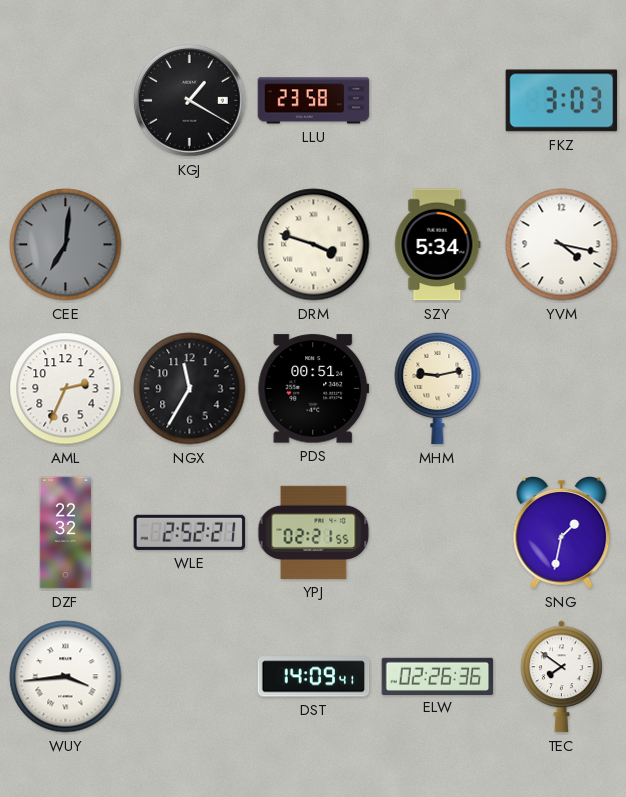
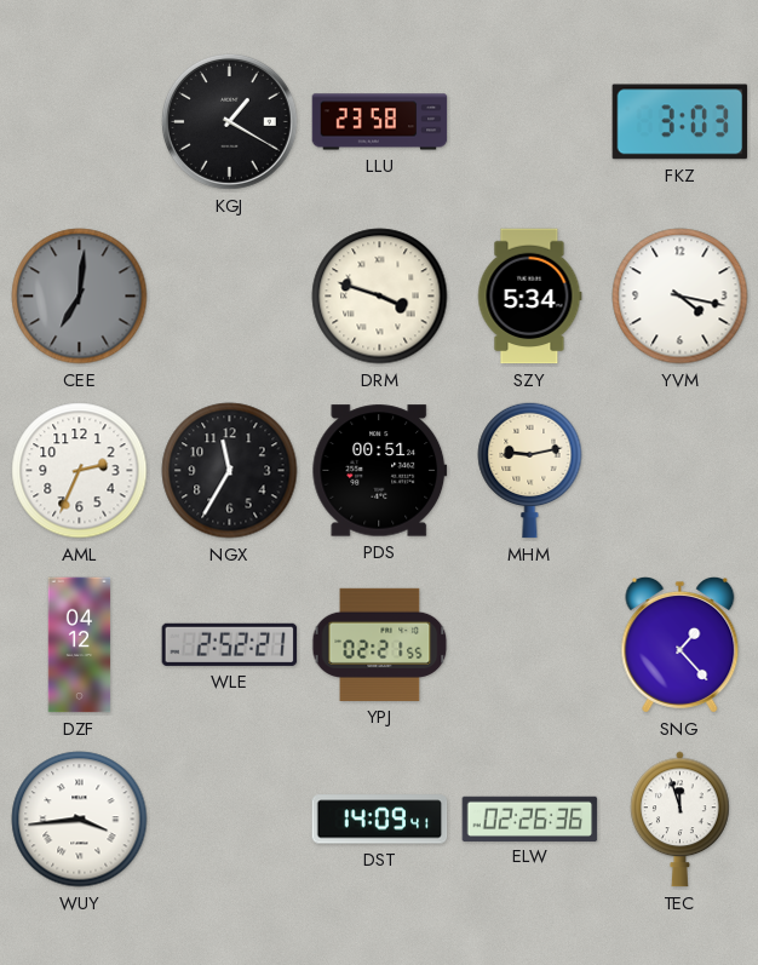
DZF: 22:32 -> 04:12 (80, 645)
SNG: 1:32 -> 1:23 (681, 645)
TEC: 7:51 -> 11:57 (681, 820)
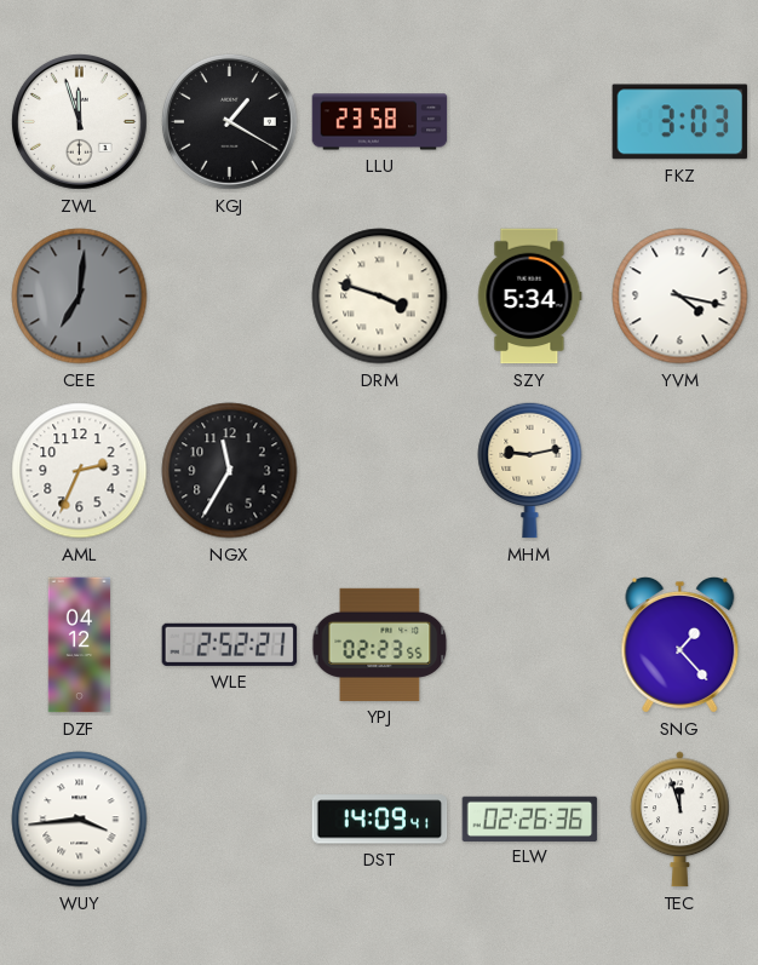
ZWL: none -> 11:57 (79, 121)
PDS: 00:51 -> none (380, 471)
YPJ: 02:21 -> 02:23 (380, 644)
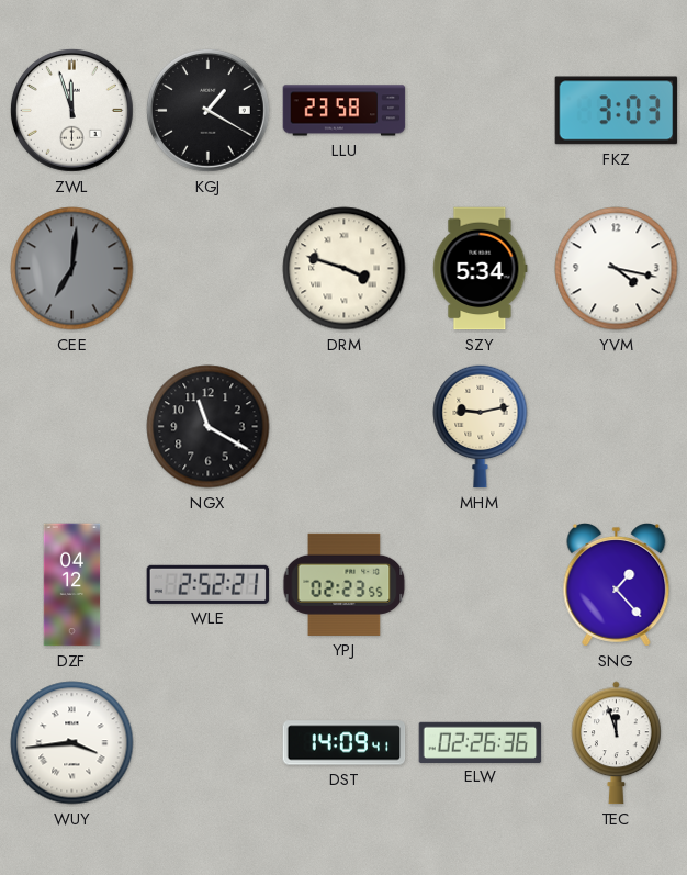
AML: 2:34 -> none (80, 471)
NGX: 11:35 -> 11:20 (209, 427)
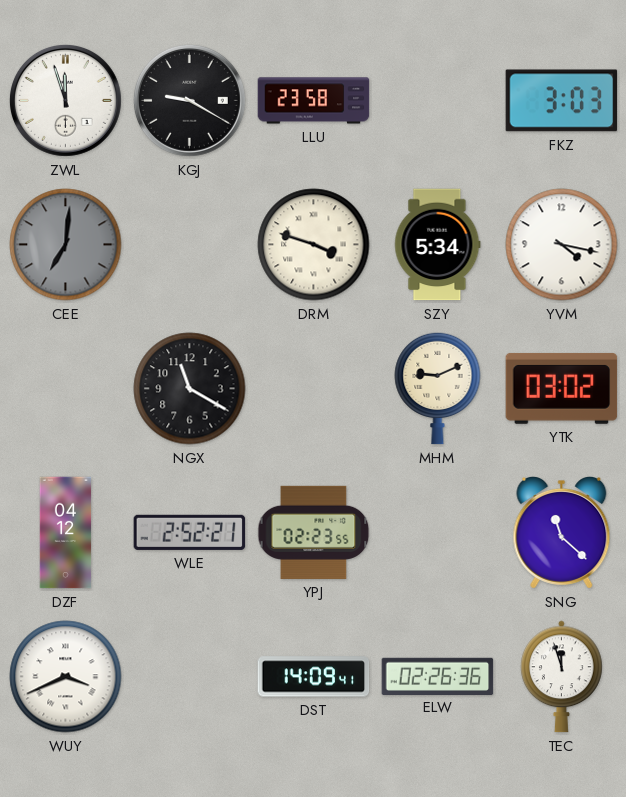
KGJ: 1:20 -> 9:20 (189, 100)
MHM: 9:13 -> 9:11 (438, 388)
YTK: none -> 03:02 (562, 388)
SNG: 1:23 -> 11:22 (562, 533)
WUY: 3:44 -> 3:41 (66, 677)
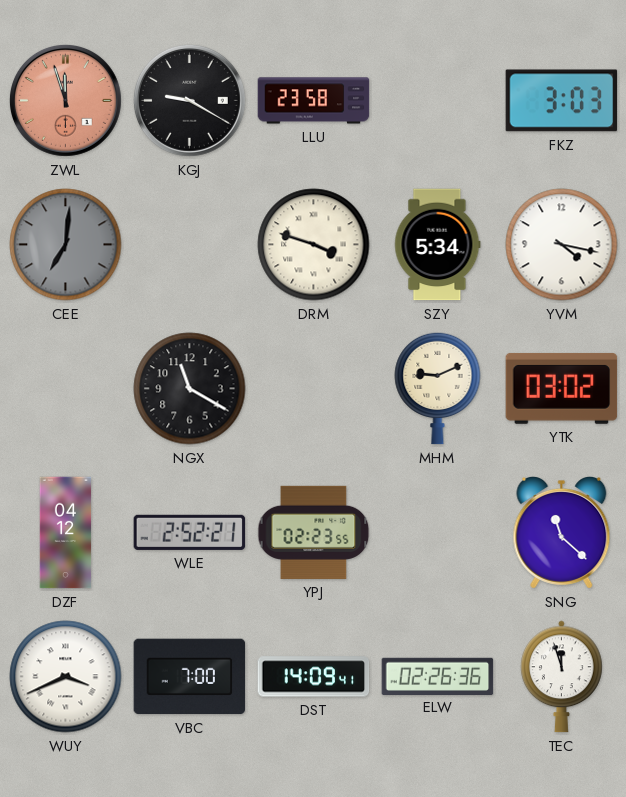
ZWL dial: white -> salmon (65, 100)
VBC: none -> 7:00 (190, 677)
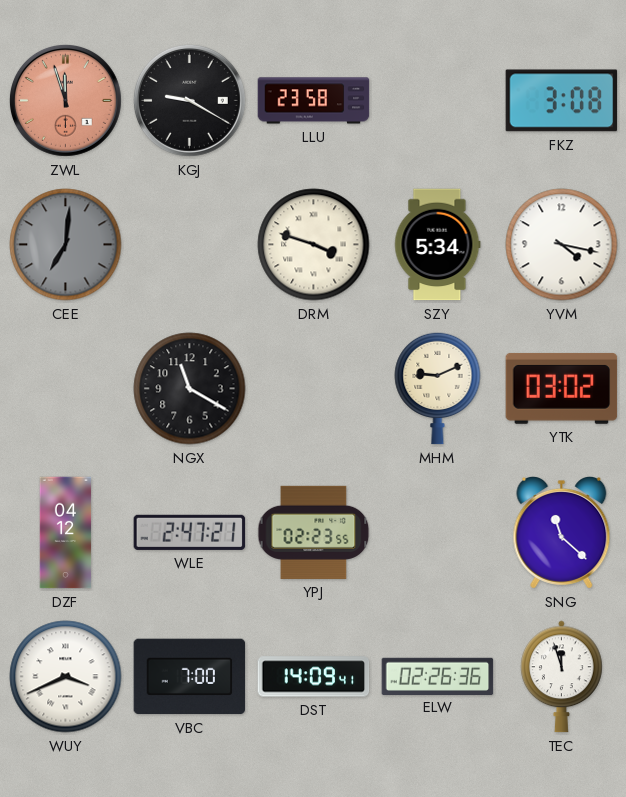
FKZ: 3:03 -> 3:08 (562, 101)
WLE: 2:52 -> 2:47 (190, 532)
